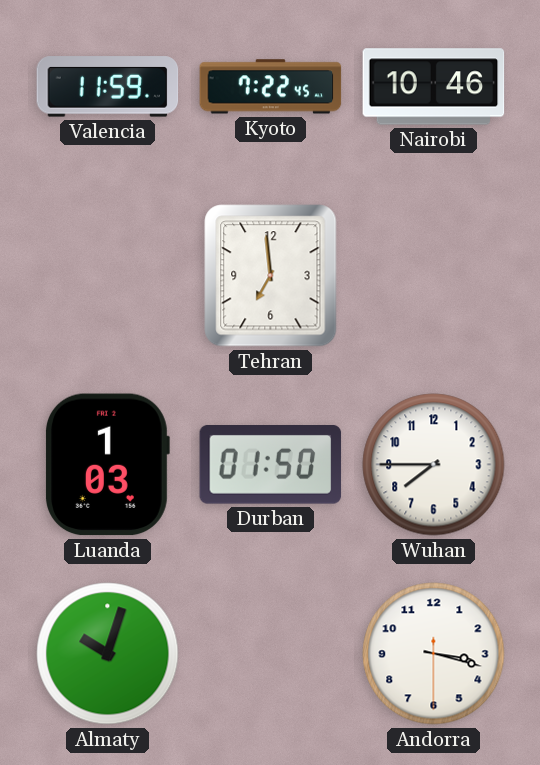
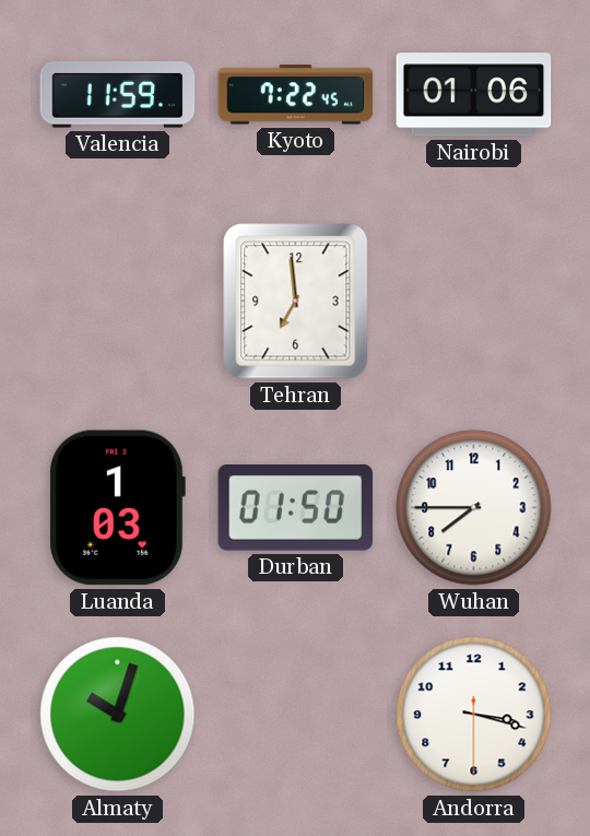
Nairobi: 10:46 -> 01:06 (474, 95)
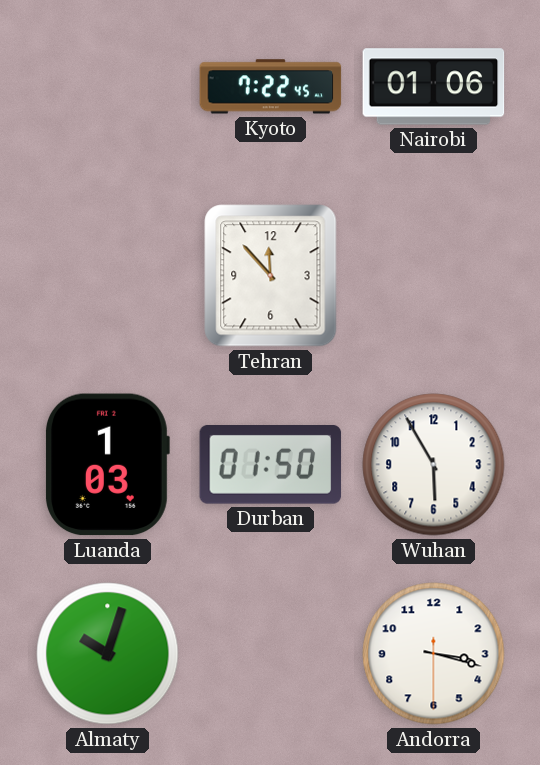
Valencia: 11:59 -> none (118, 95)
Tehran: 6:59 -> 11:53 (271, 276)
Wuhan: 7:45 -> 5:55 (434, 465)
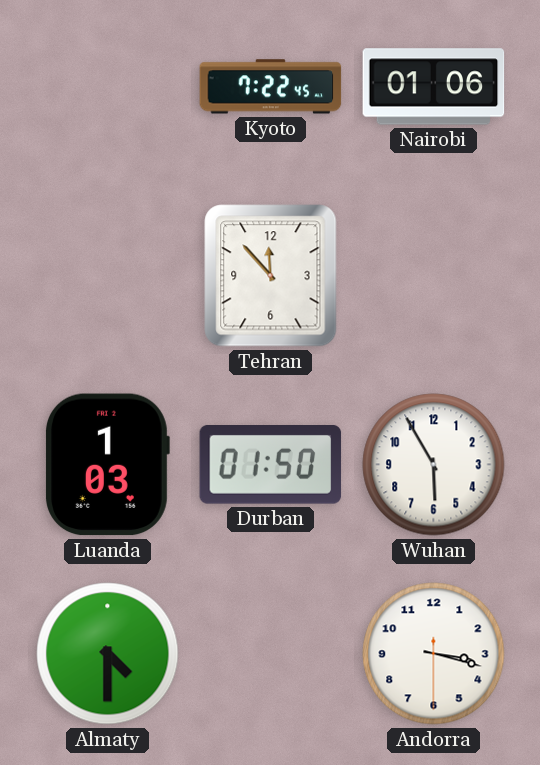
Almaty: 10:03 -> 4:30 (108, 654)
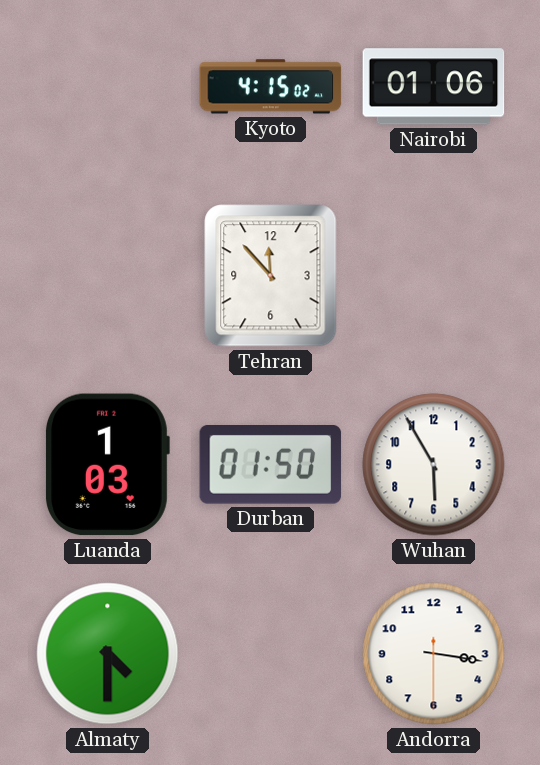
Kyoto: 7:22 -> 4:15 (271, 87)
Andorra: 3:17 -> 3:16 (434, 654)
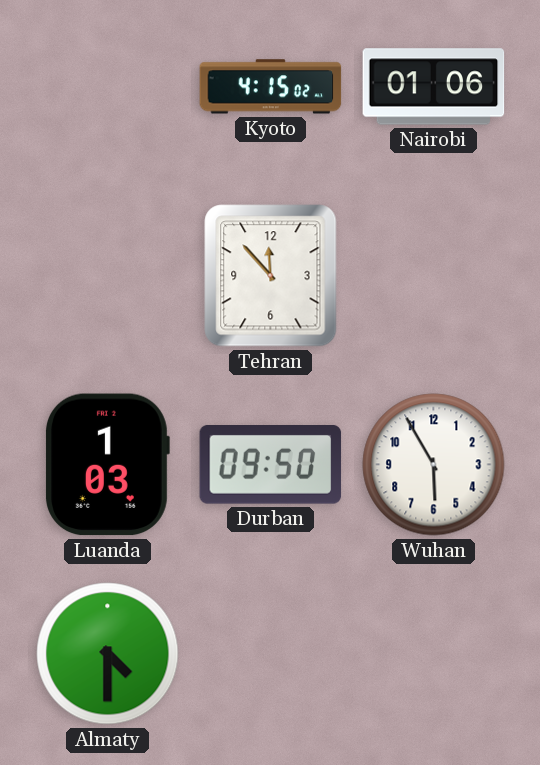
Durban: 01:50 -> 09:50 (271, 465)
Andorra: 3:16 -> none (434, 654)
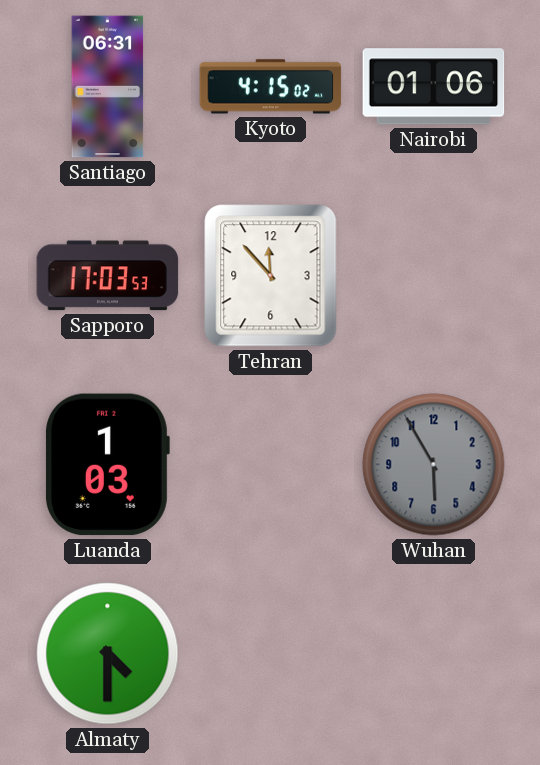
Santiago: none -> 06:31 (108, 87)
Sapporo: none -> 17:03 (108, 276)
Durban: 09:50 -> none (271, 465)
Wuhan dial: white -> grey (434, 465)
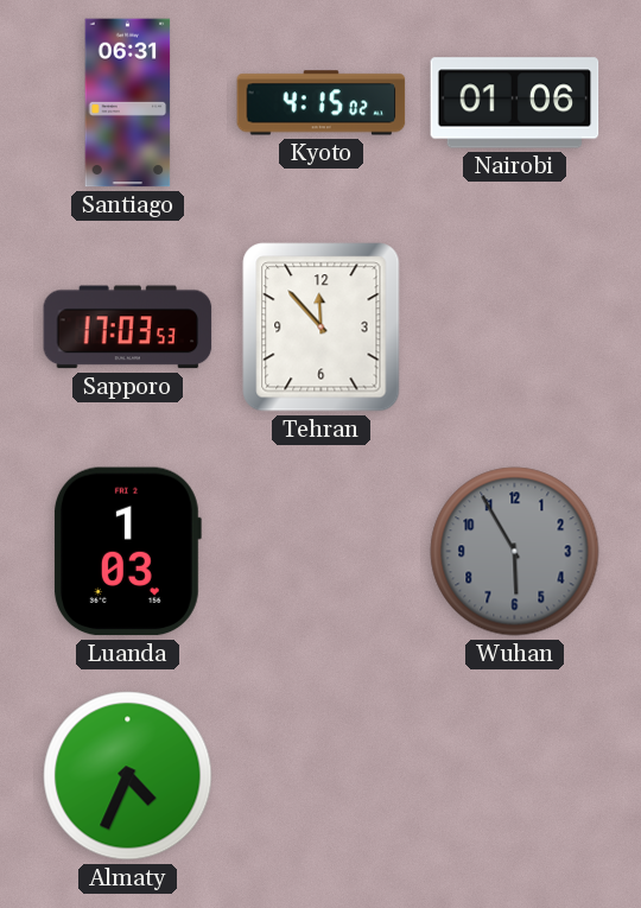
Almaty: 4:30 -> 4:34 (128, 776)
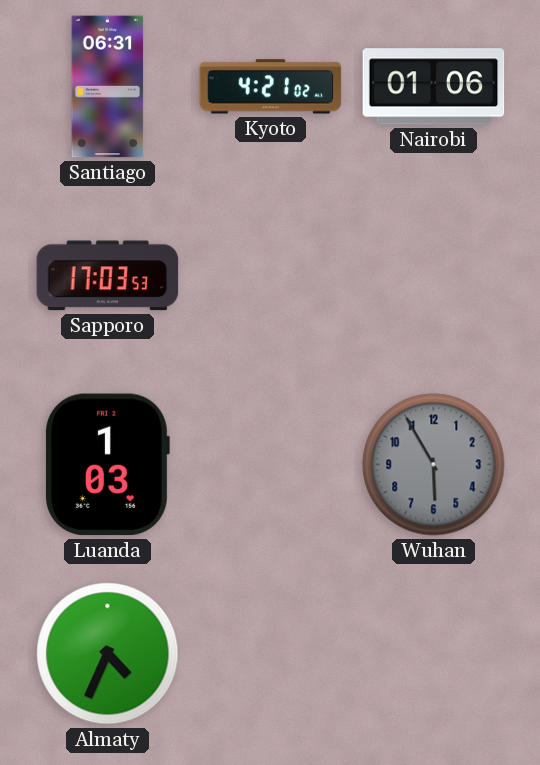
Kyoto: 4:15 -> 4:21 (271, 87)
Tehran: 11:53 -> none (322, 328)
